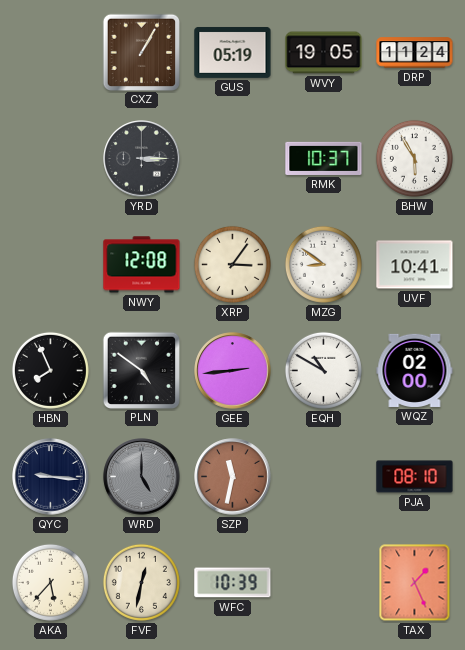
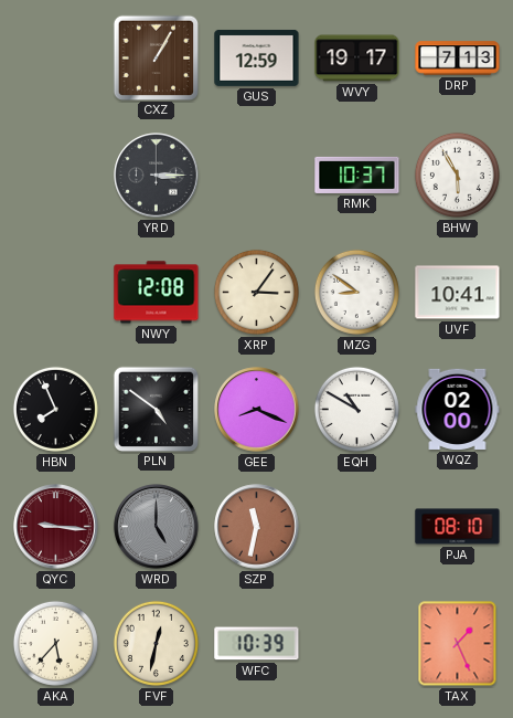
GUS: 05:19 -> 12:59 (257, 57)
WVY: 19:05 -> 19:17 (357, 59)
DRP: 11:24 -> 7:13 (458, 59)
GEE: 2:44 -> 8:19 (257, 410)
QYC dial: navy -> burgundy (56, 527)
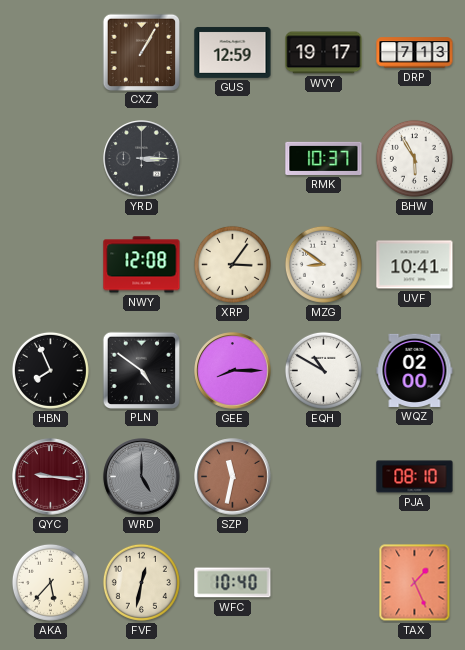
GEE: 8:19 -> 8:15 (233, 371)
WFC: 10:39 -> 10:40 (233, 583)
